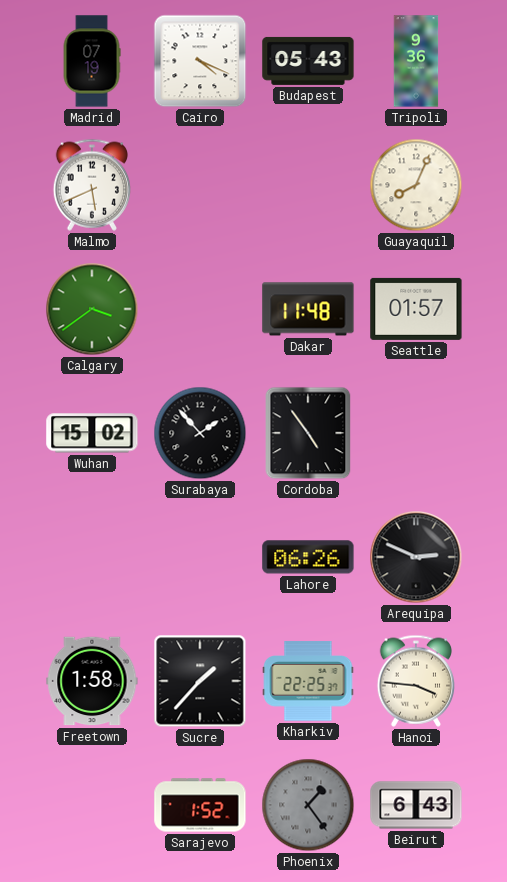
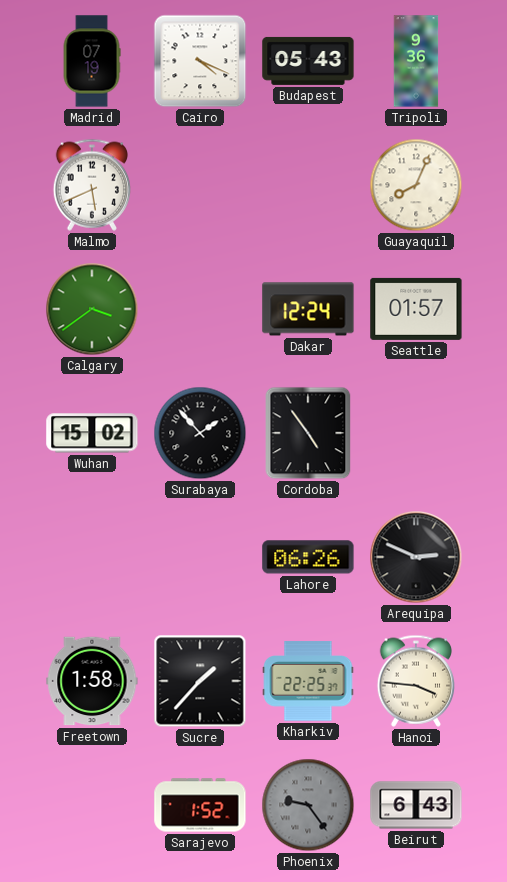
Dakar: 11:48 -> 12:24 (308, 309)
Phoenix: 1:24 -> 9:24 (308, 805)
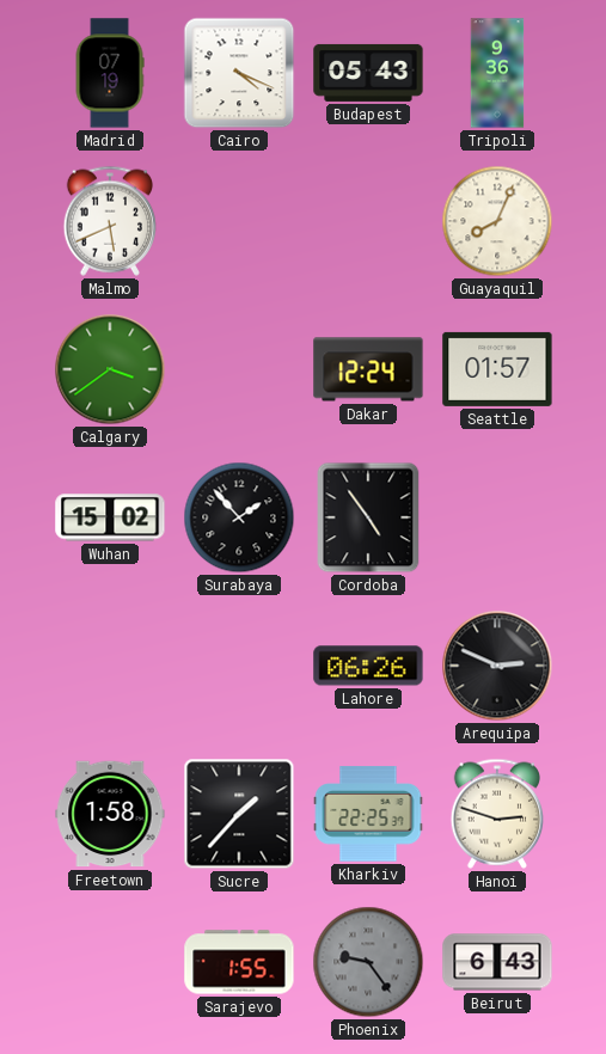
Hanoi: 3:46 -> 2:48 (496, 814)
Sarajevo: 1:52 -> 1:55 (239, 962)
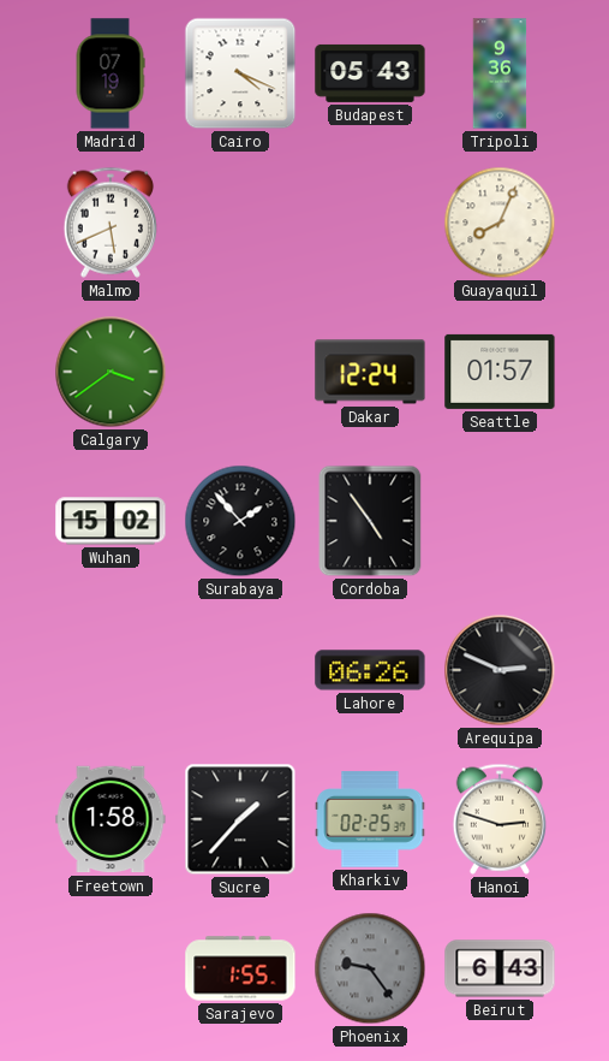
Kharkiv: 22:25 -> 02:25 (370, 819)
